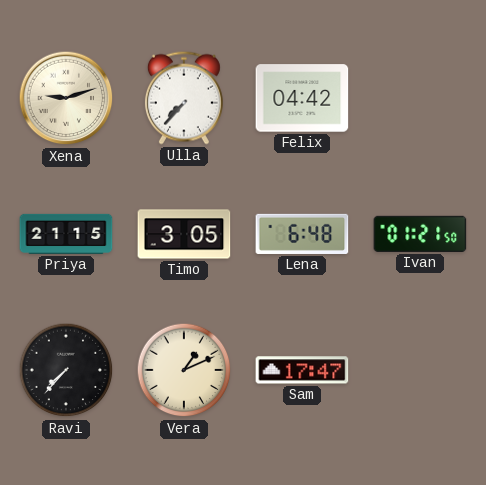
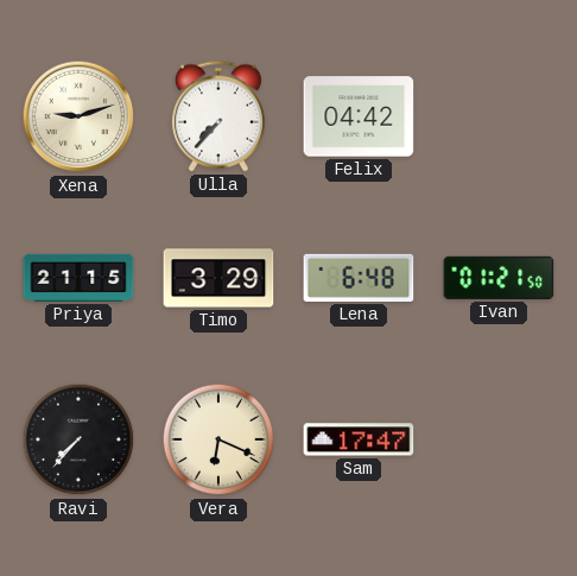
Timo: 3:05 -> 3:29 (218, 278)
Vera: 1:11 -> 6:19 (218, 439)
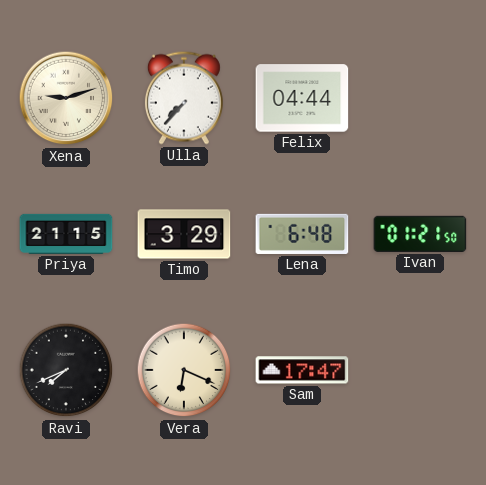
Felix: 04:42 -> 04:44 (302, 98)
Ravi: 7:37 -> 7:41 (66, 370)
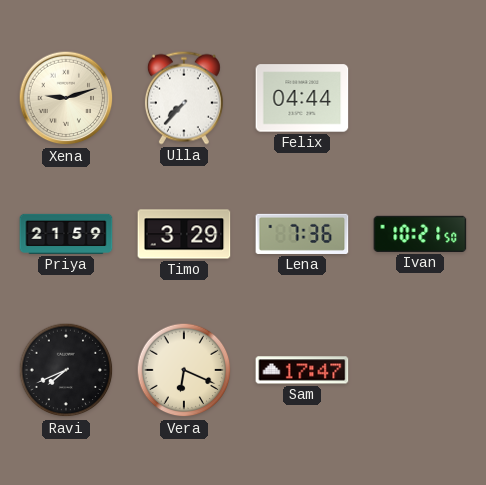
Priya: 21:15 -> 21:59 (66, 234)
Lena: 6:48 -> 7:36 (302, 234)
Ivan: 01:21 -> 10:21 (420, 234)
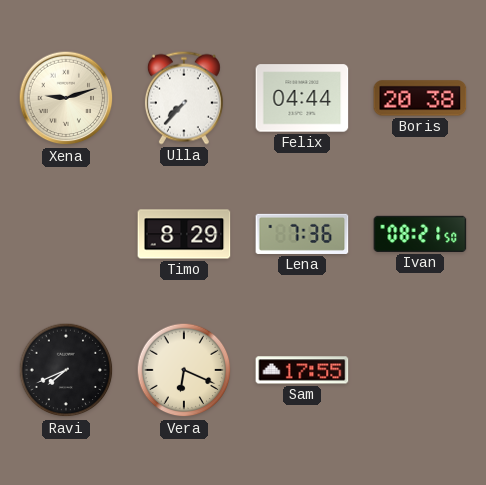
Boris: none -> 20:38 (420, 98)
Priya: 21:59 -> none (66, 234)
Timo: 3:29 -> 8:29 (184, 234)
Ivan: 10:21 -> 08:21 (420, 234)
Sam: 17:47 -> 17:55 (302, 370)
